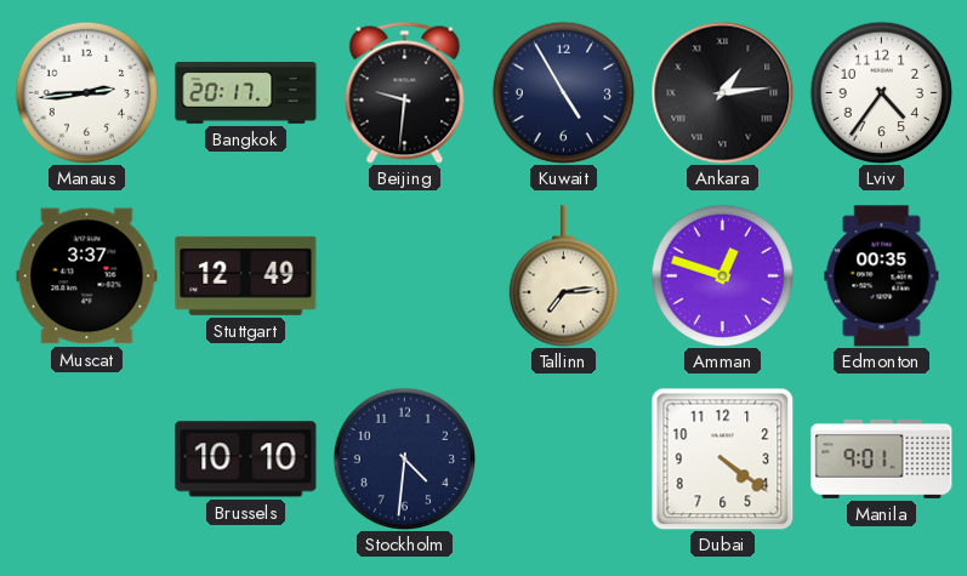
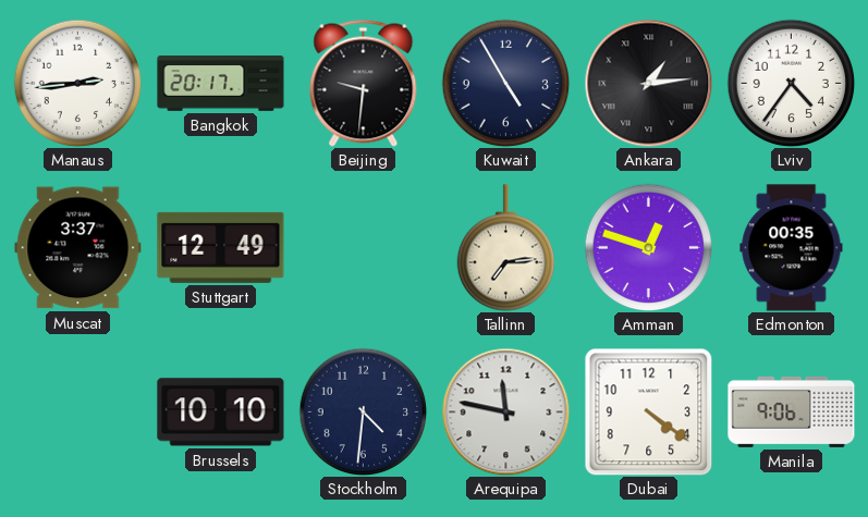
Arequipa: none -> 11:47 (505, 411)
Manila: 9:01 -> 9:06 (792, 411)
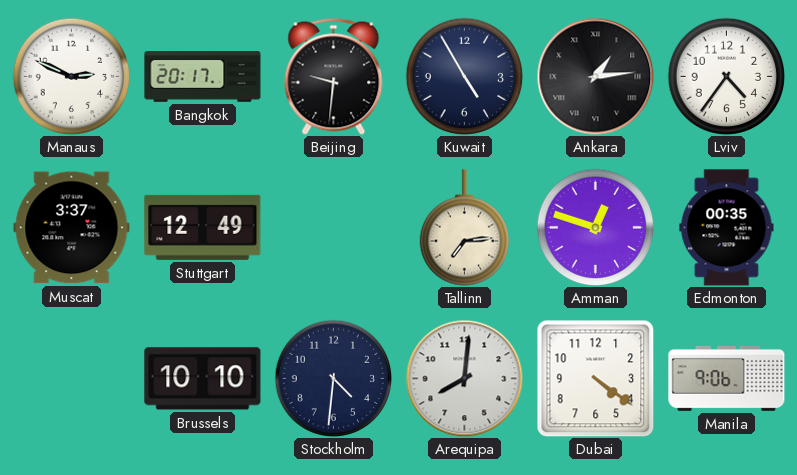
Manaus: 2:44 -> 2:49 (71, 76)
Arequipa: 11:47 -> 8:01 (464, 378)
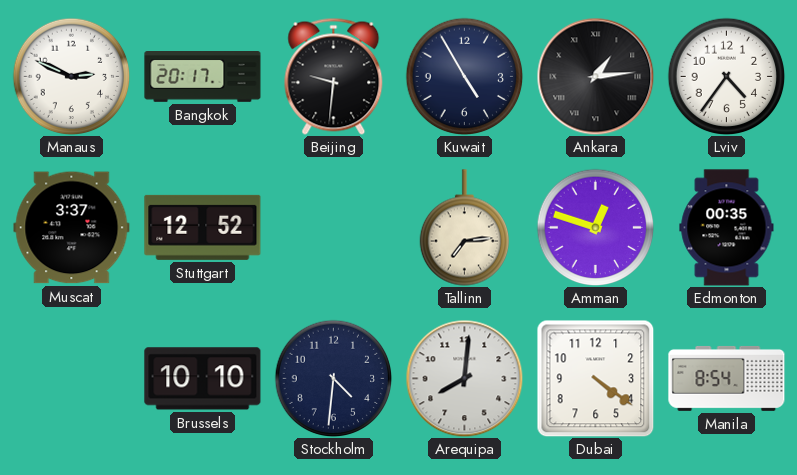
Stuttgart: 12:49 -> 12:52 (203, 227)
Manila: 9:06 -> 8:54 (727, 378)
